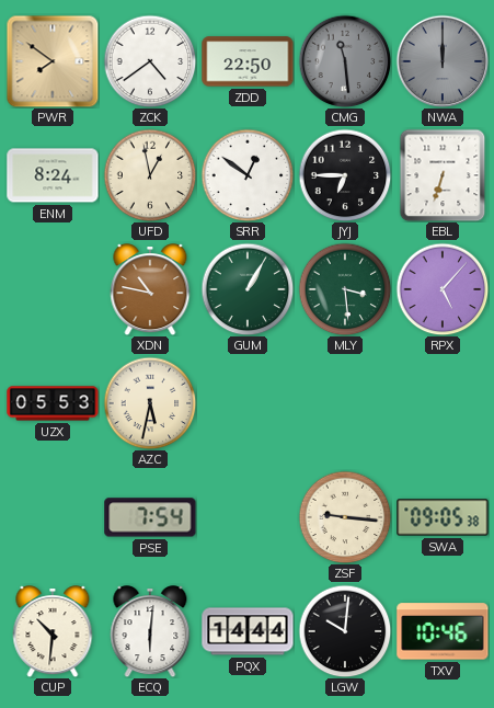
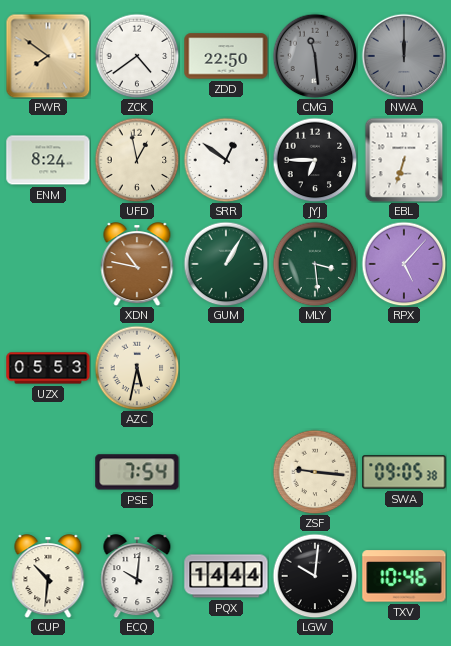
ECQ: 6:01 -> 10:01 (137, 576)
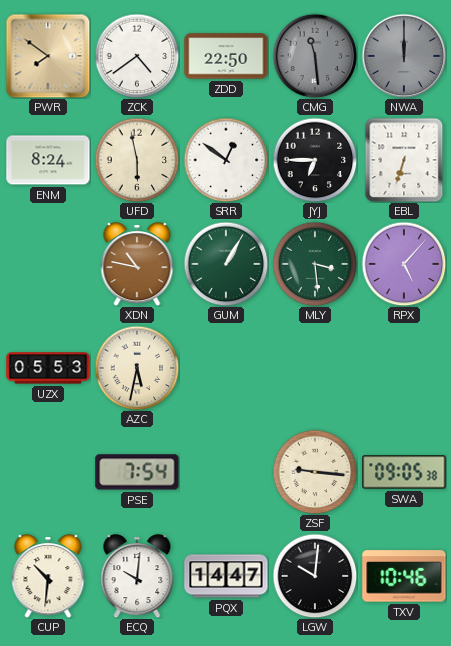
UFD: 12:58 -> 5:58 (137, 160)
PQX: 14:44 -> 14:47 (226, 576)
